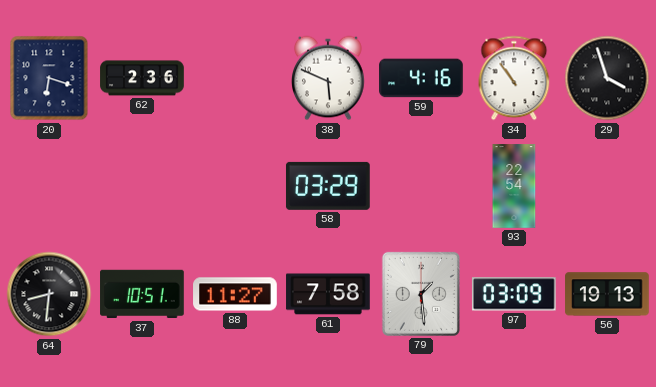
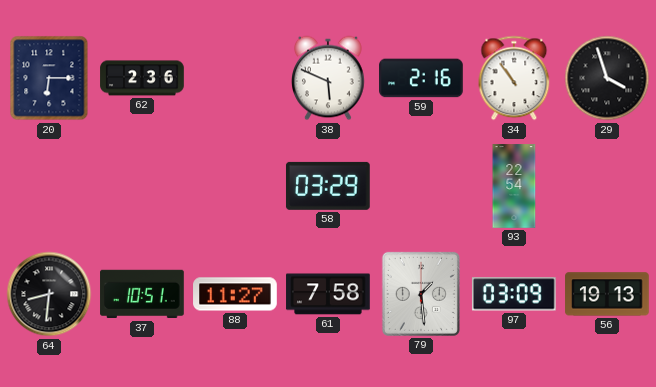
20: 6:18 -> 6:15 (49, 78)
59: 4:16 -> 2:16 (421, 78)
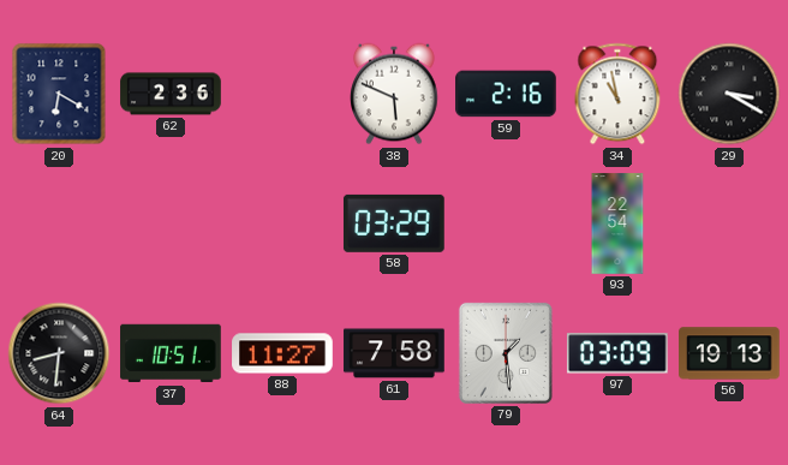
20: 6:15 -> 6:20 (59, 94)
34: 10:54 -> 10:58 (617, 94)
29: 3:57 -> 3:20 (729, 94)
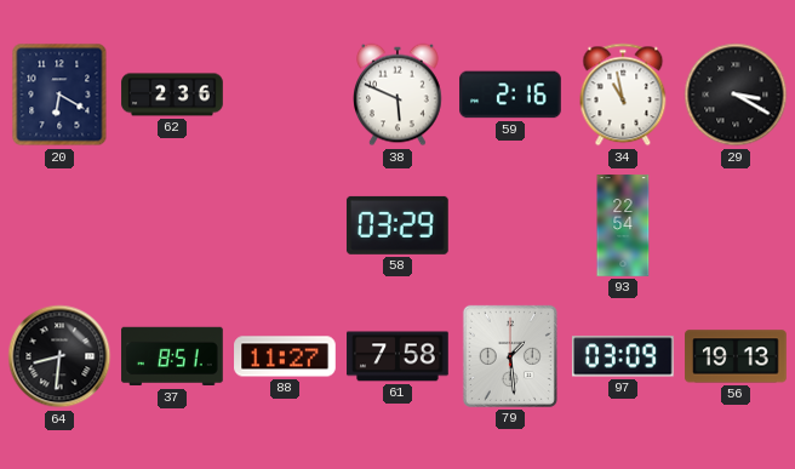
37: 10:51 -> 8:51 (172, 356)
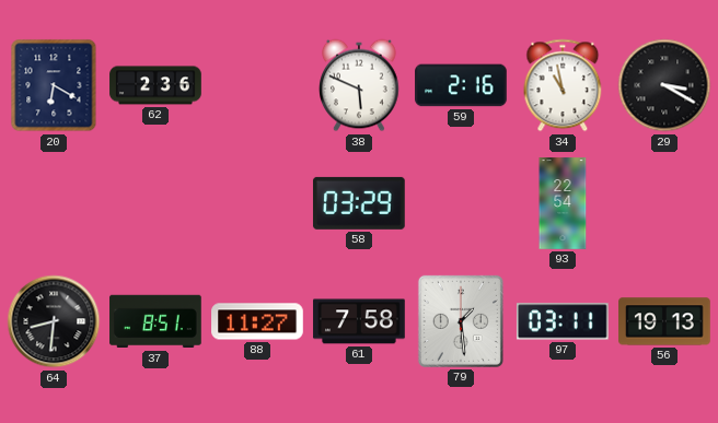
97: 03:09 -> 03:11 (563, 321)
